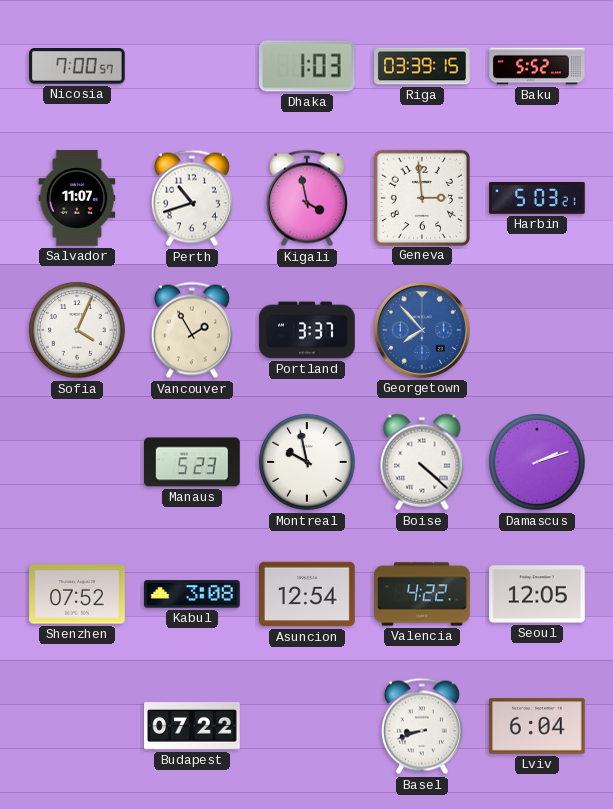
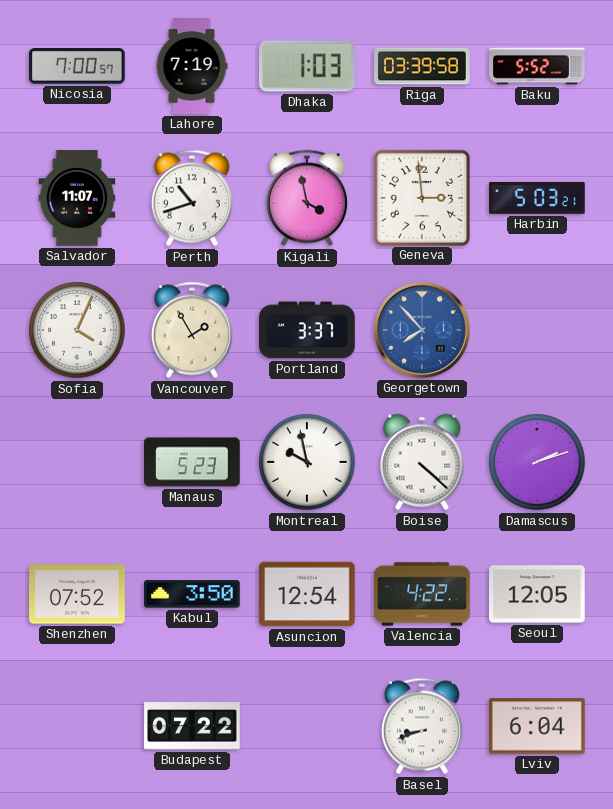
Lahore: none -> 7:19 (192, 66)
Riga: 03:39:15 -> 03:39:58 (422, 66)
Kabul: 3:08 -> 3:50 (192, 594)
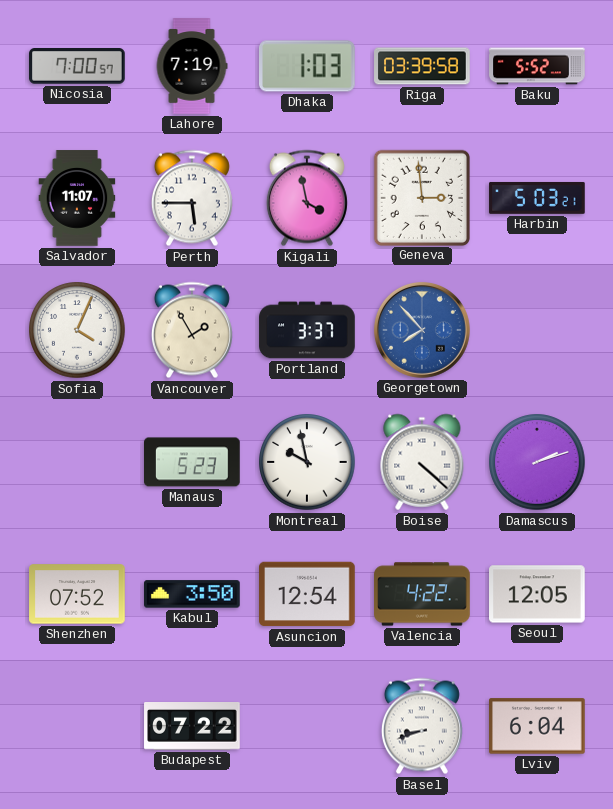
Perth: 10:42 -> 5:45 (192, 198)
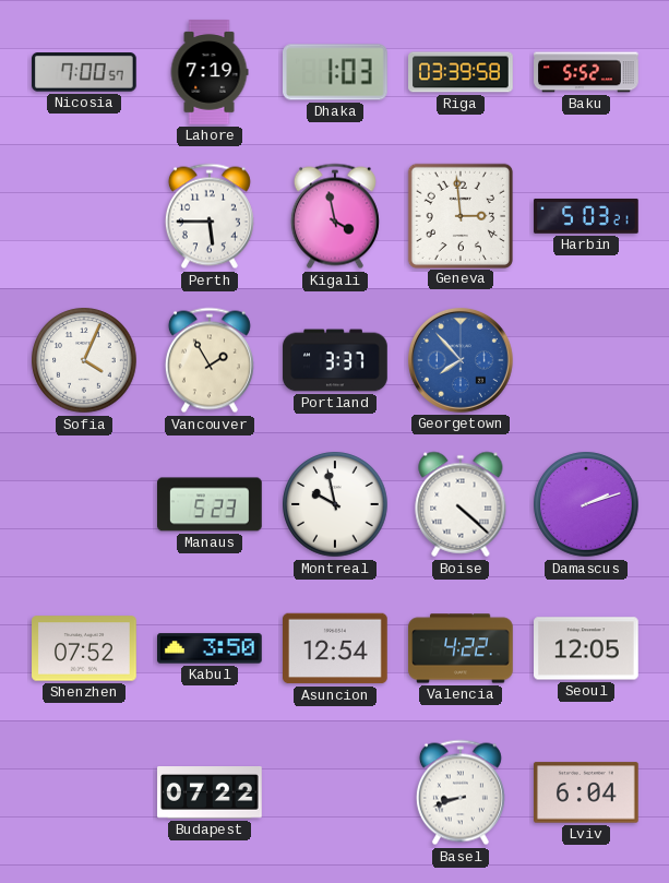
Salvador: 11:07 -> none (77, 198)
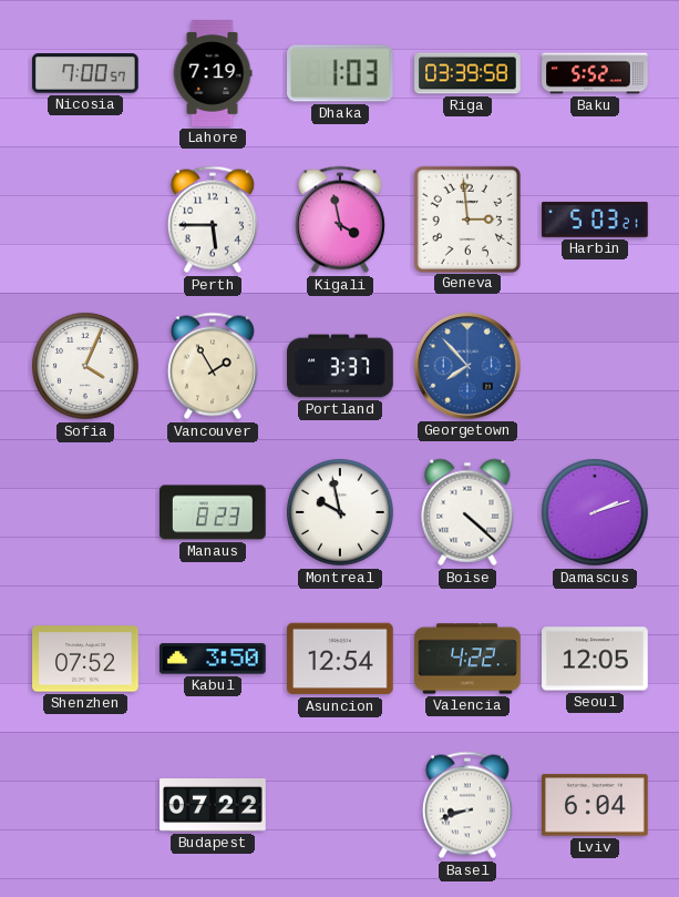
Manaus: 5:23 -> 8:23 (213, 512)
